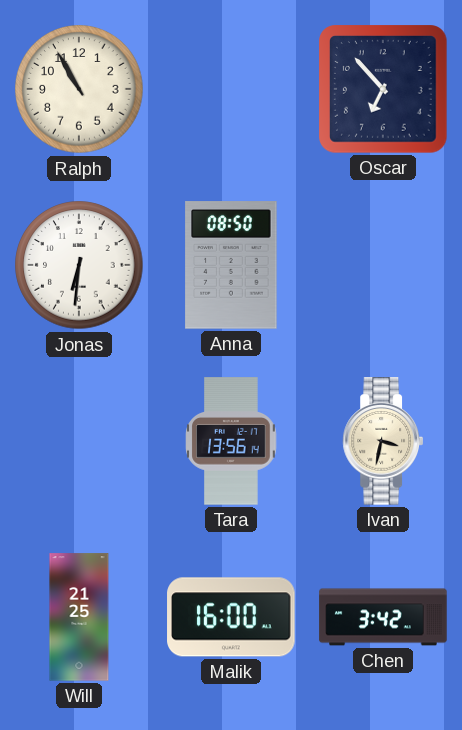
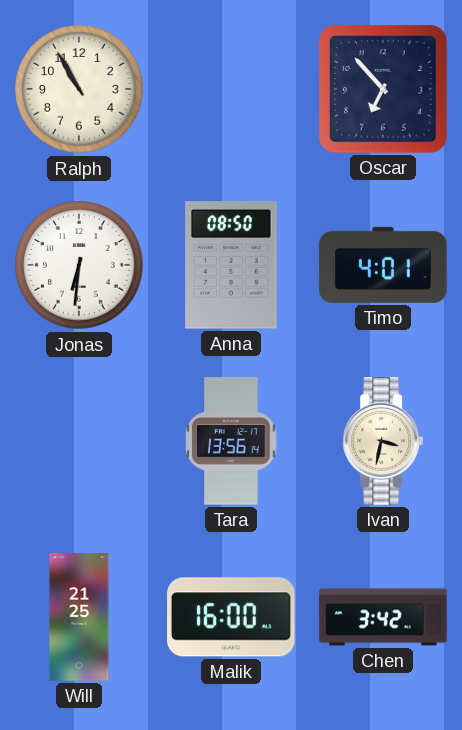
Timo: none -> 4:01 (383, 265)
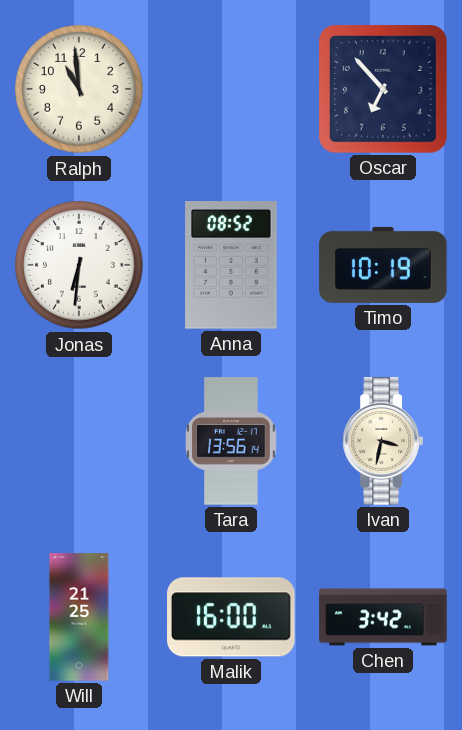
Ralph: 10:55 -> 10:59 (79, 89)
Anna: 08:50 -> 08:52 (231, 265)
Timo: 4:01 -> 10:19 (383, 265)
